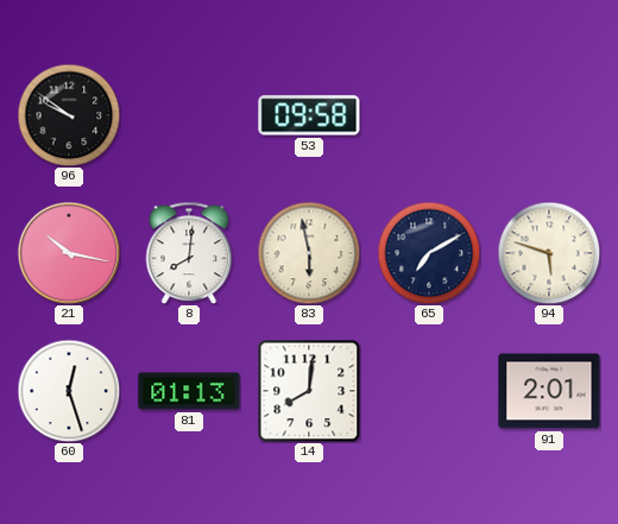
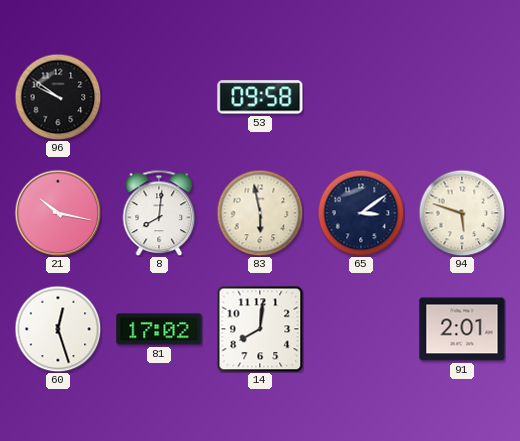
65: 7:10 -> 3:09 (361, 213)
81: 01:13 -> 17:02 (159, 329)
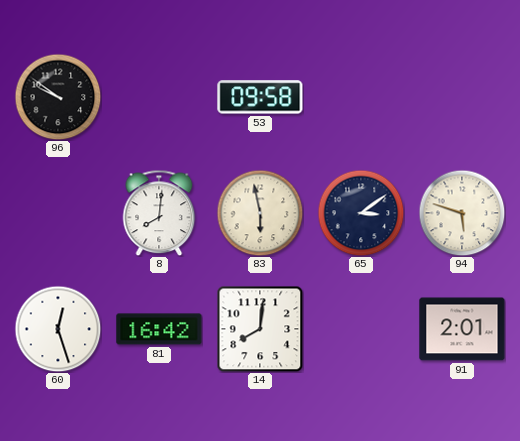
21: 10:17 -> none (58, 213)
81: 17:02 -> 16:42 (159, 329)
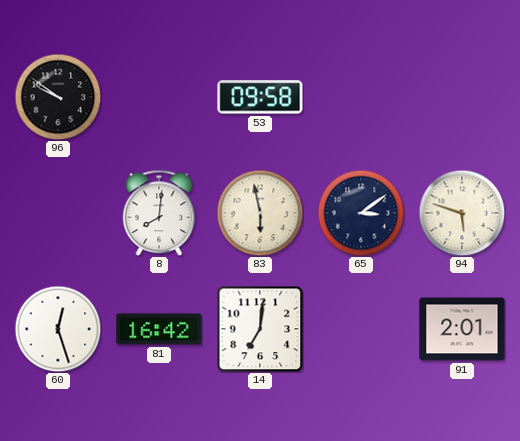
14: 8:01 -> 7:01 (260, 329)
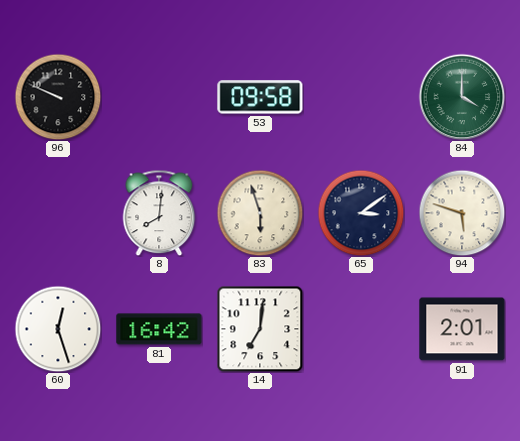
96: 9:51 -> 9:49 (58, 97)
84: none -> 4:00 (462, 97)
83: 5:58 -> 5:57 (260, 213)
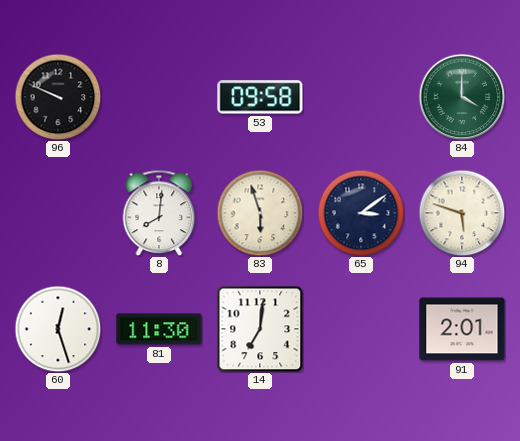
81: 16:42 -> 11:30 (159, 329)
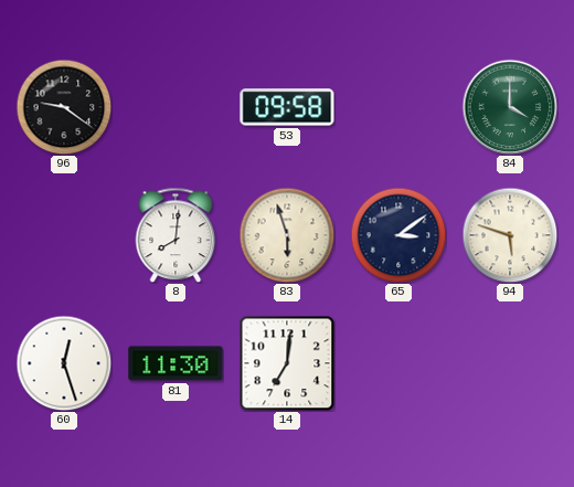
96: 9:49 -> 9:21 (64, 107)
91: 2:01 -> none (462, 329)
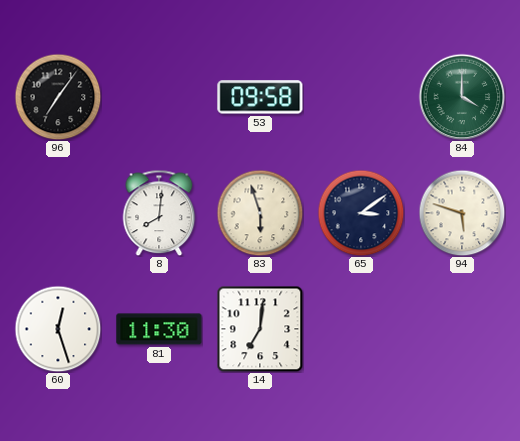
96: 9:21 -> 7:06 (58, 97)
